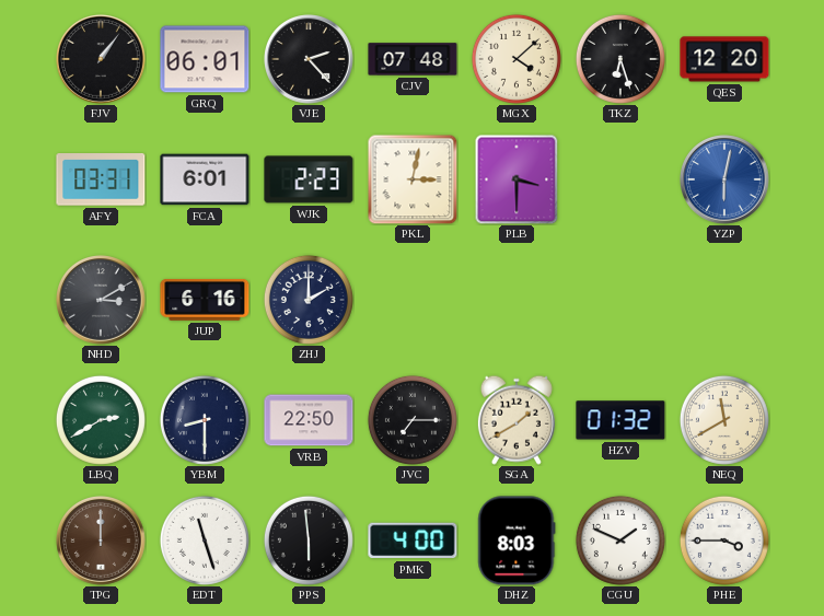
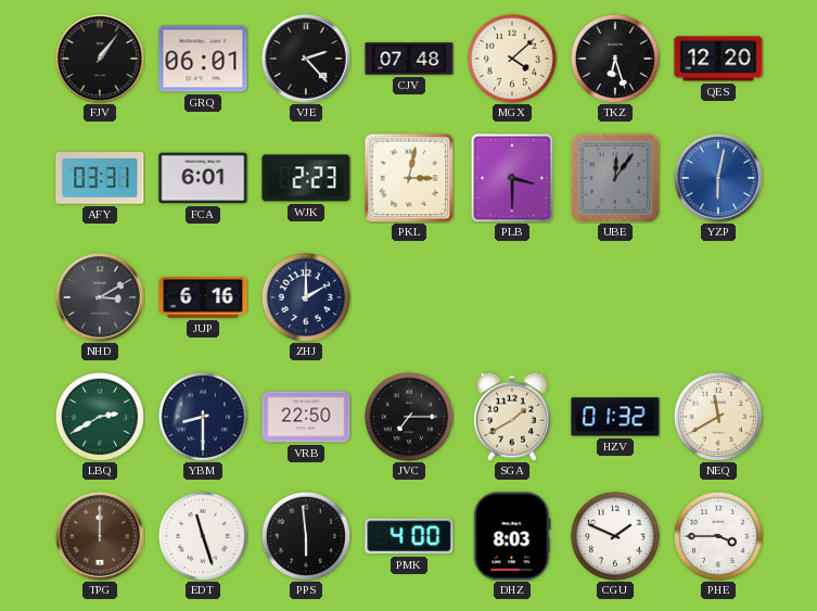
UBE: none -> 12:06 (614, 177)
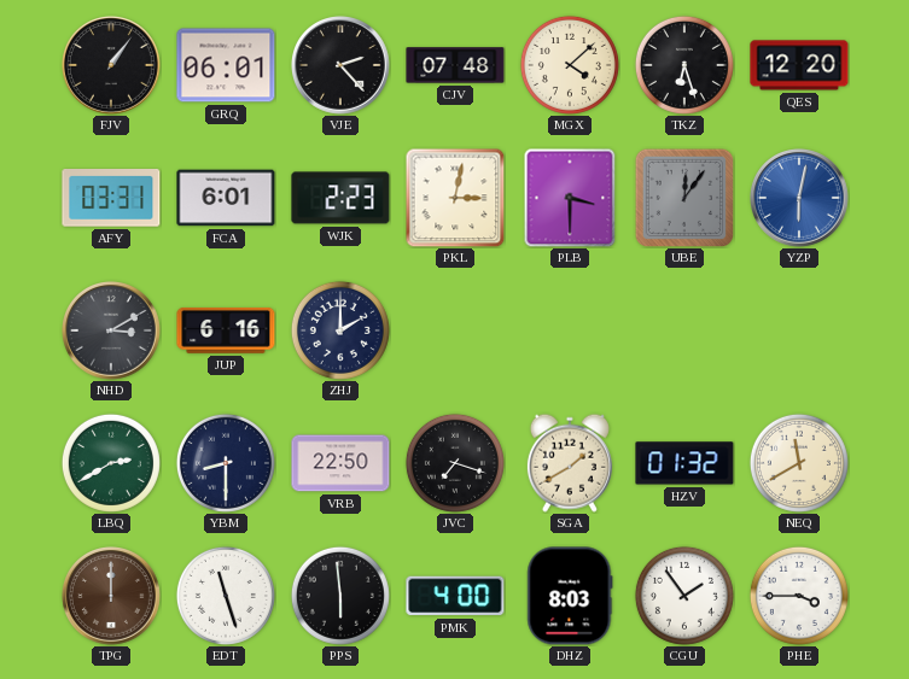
JVC: 7:15 -> 7:18 (455, 463)
CGU: 1:49 -> 1:54 (684, 596)
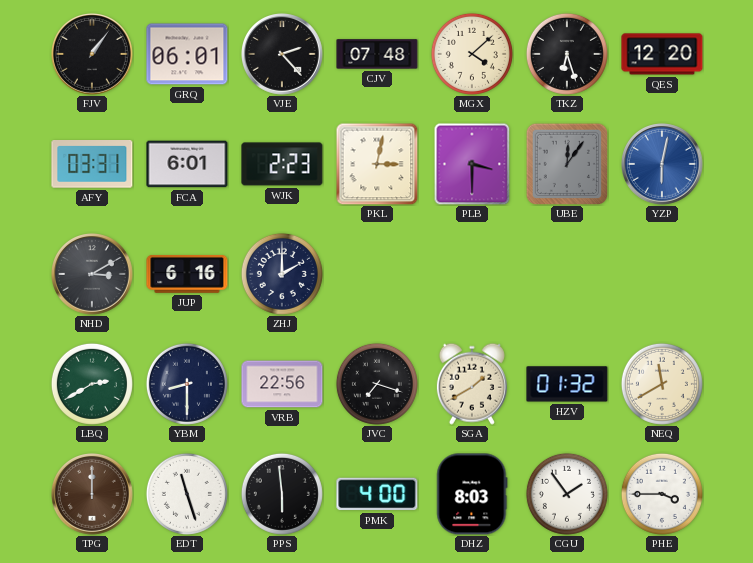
VRB: 22:50 -> 22:56 (282, 384)
